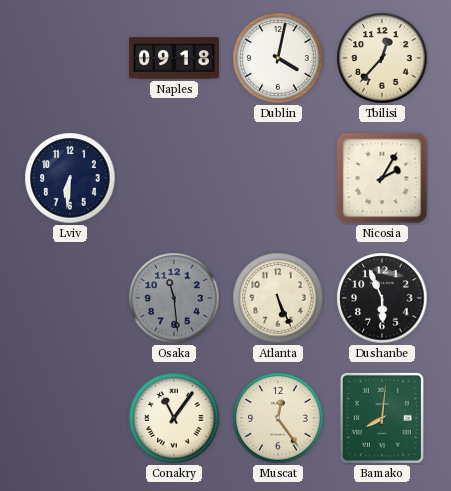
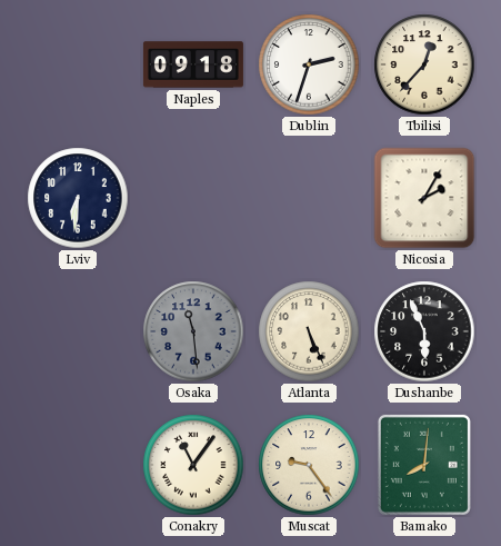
Dublin: 4:02 -> 2:33 (309, 64)
Muscat: 12:24 -> 9:24 (309, 465)
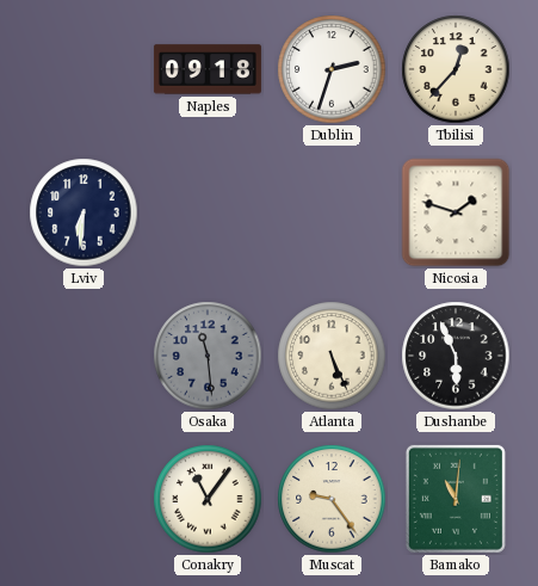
Nicosia: 2:05 -> 1:48 (456, 212)
Bamako: 8:01 -> 11:01 (456, 499)
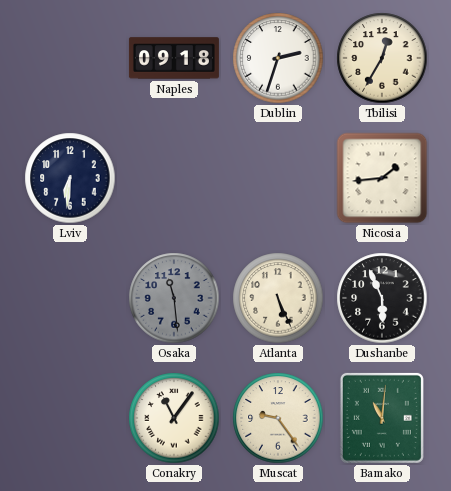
Tbilisi: 12:37 -> 12:35 (382, 58)
Nicosia: 1:48 -> 1:44 (382, 178)
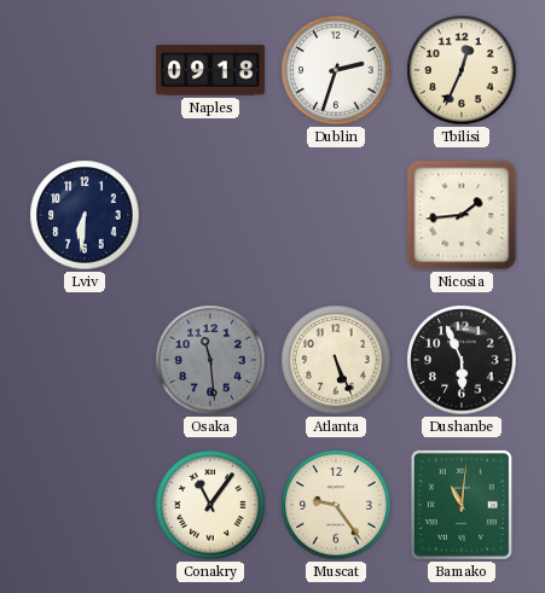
Tbilisi: 12:35 -> 12:34 (462, 70)
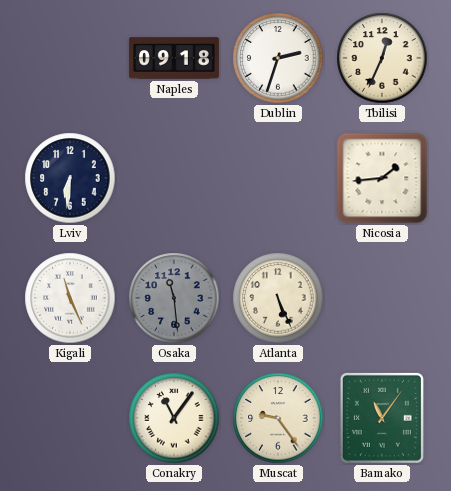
Kigali: none -> 11:26 (70, 298)
Dushanbe: 5:56 -> none (462, 360)
Bamako: 11:01 -> 11:06 (382, 418)
